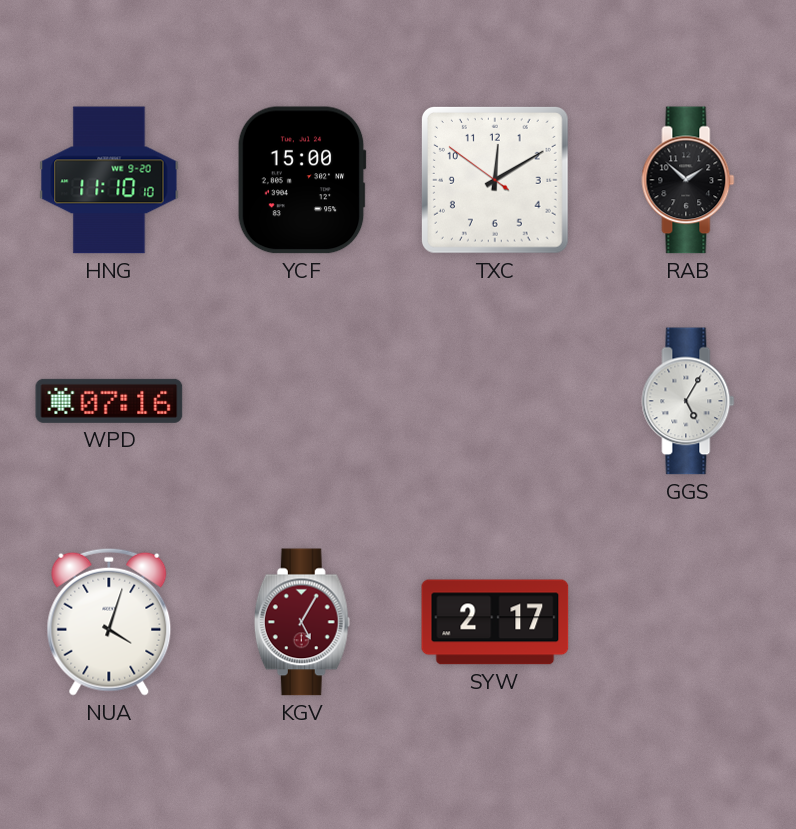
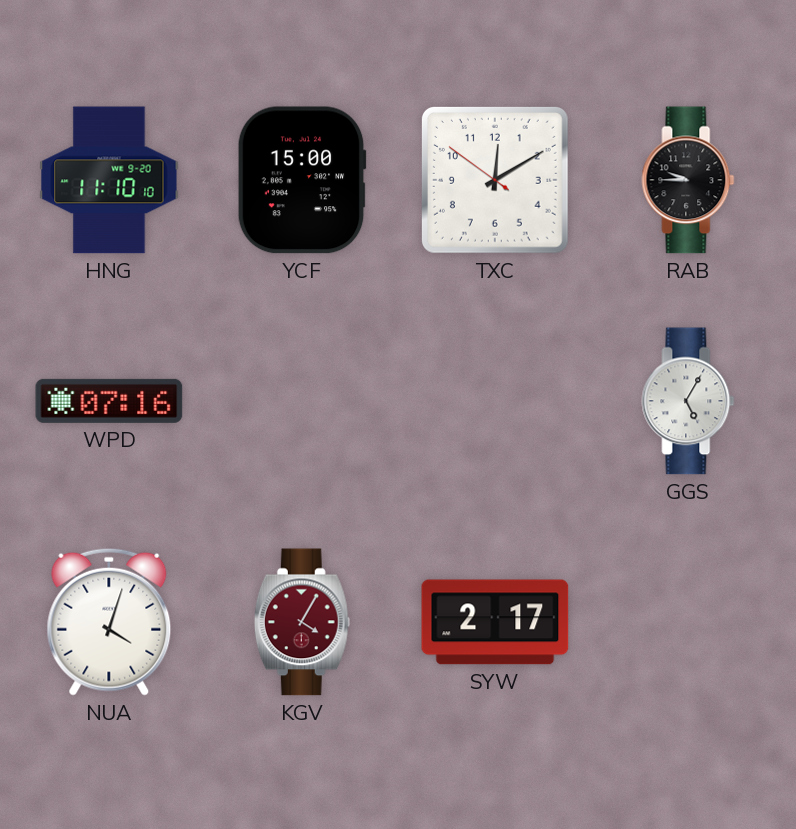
RAB: 1:52 -> 9:45 (688, 180)
KGV: 5:05 -> 4:05 (302, 622)
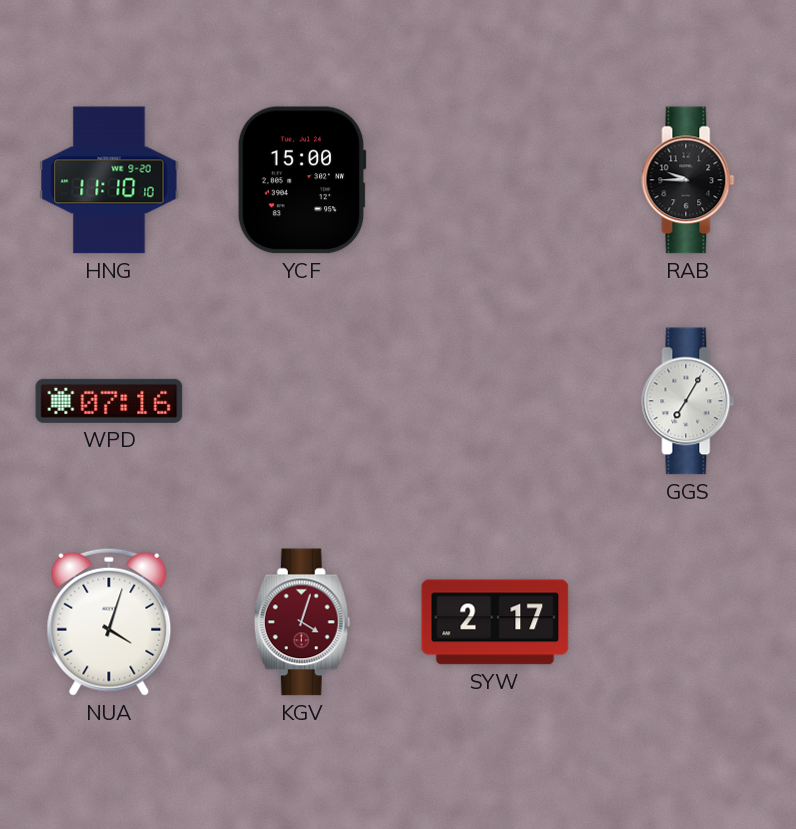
TXC: 12:09 -> none (495, 180)
GGS: 5:05 -> 7:05 (688, 401)
KGV: 4:05 -> 4:03 (302, 622)
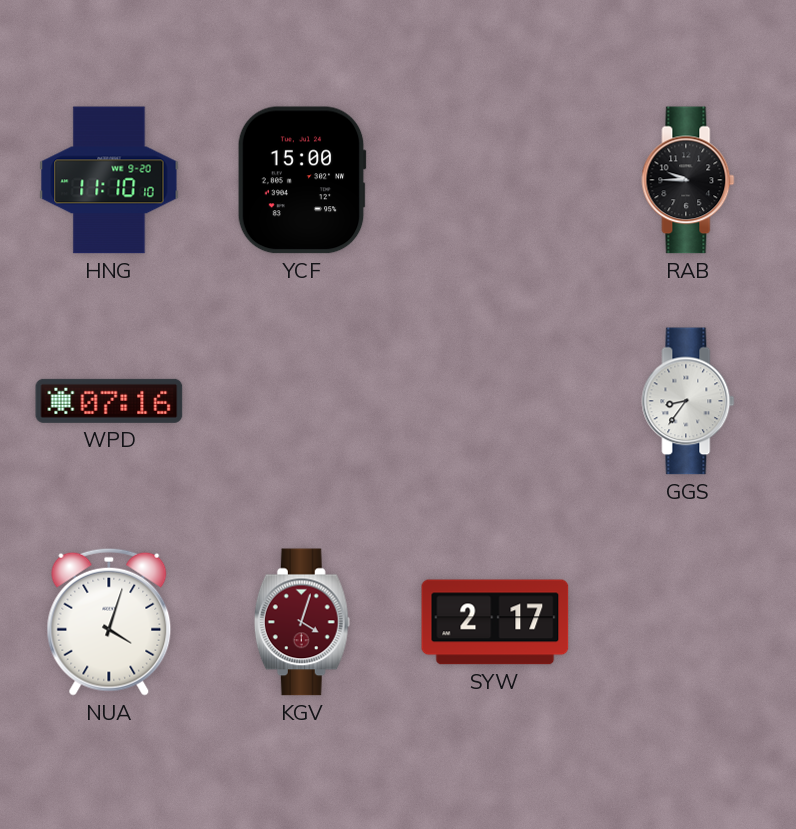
GGS: 7:05 -> 8:36 (688, 401)
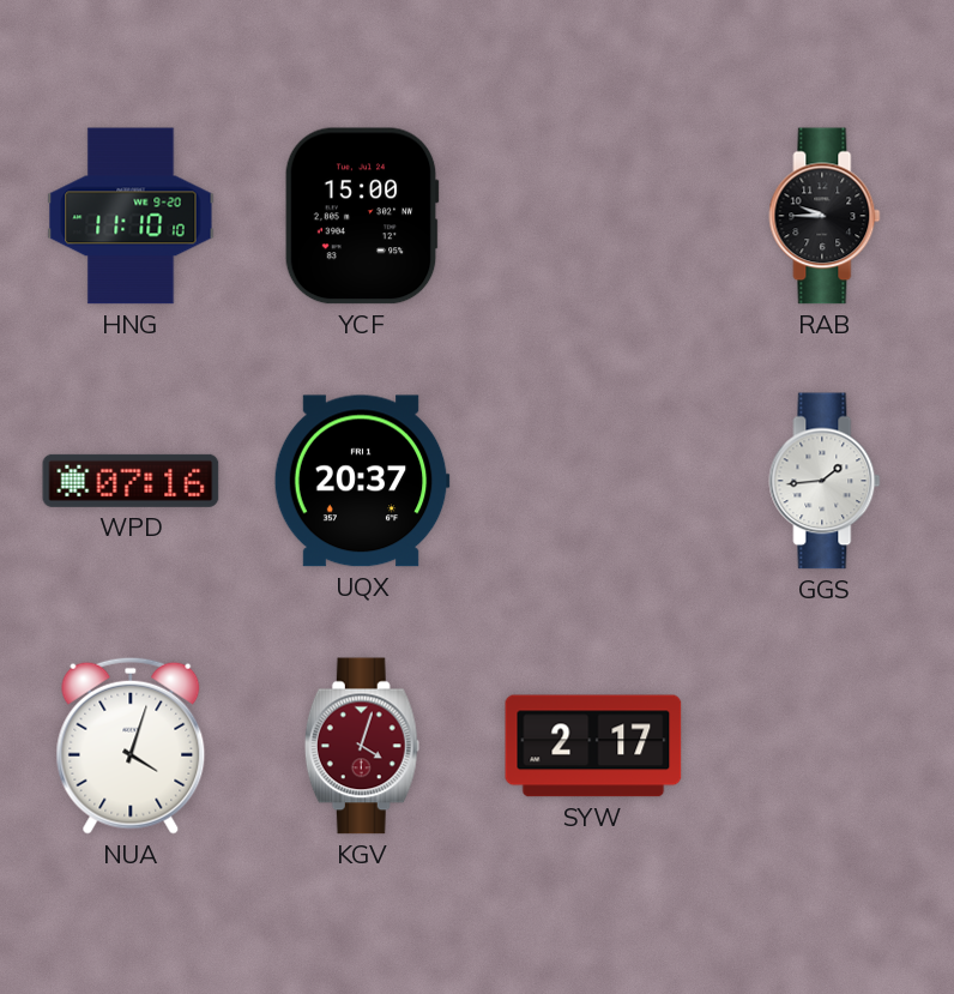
UQX: none -> 20:37 (362, 481)
GGS: 8:36 -> 1:44 (825, 481)
